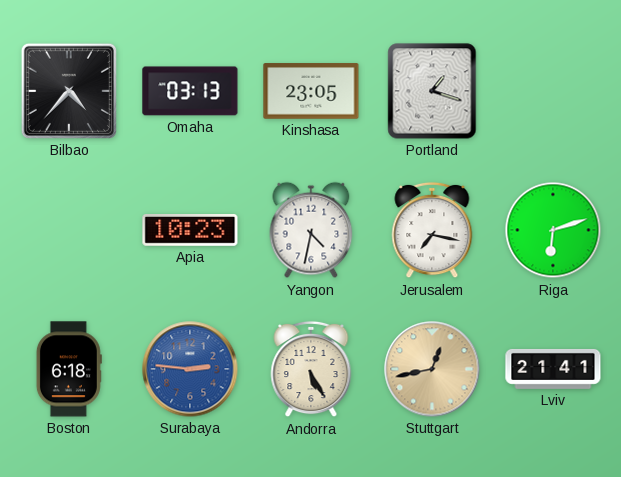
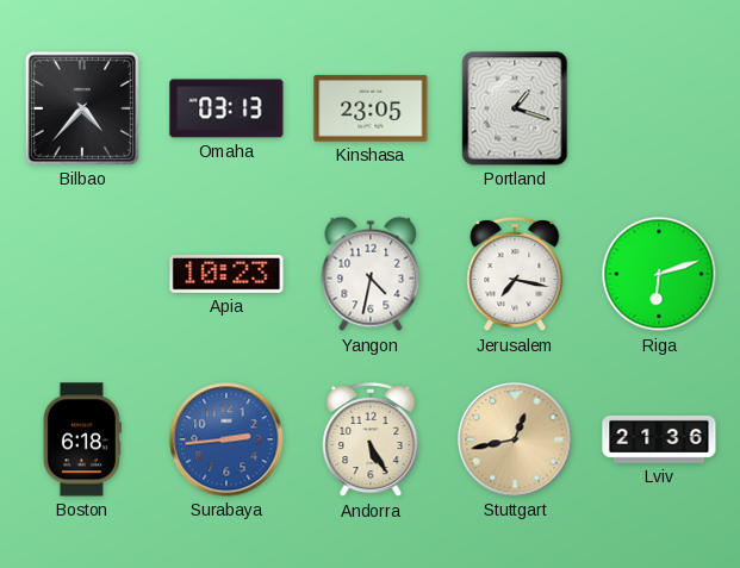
Surabaya: 2:46 -> 2:44 (226, 439)
Lviv: 21:41 -> 21:36 (659, 439)
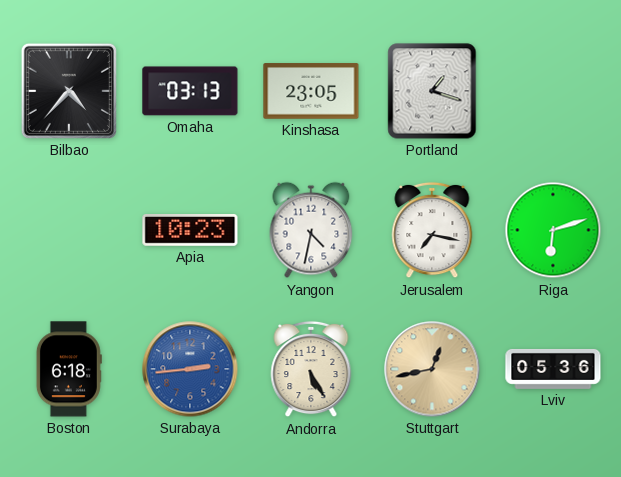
Lviv: 21:36 -> 05:36 (553, 369)
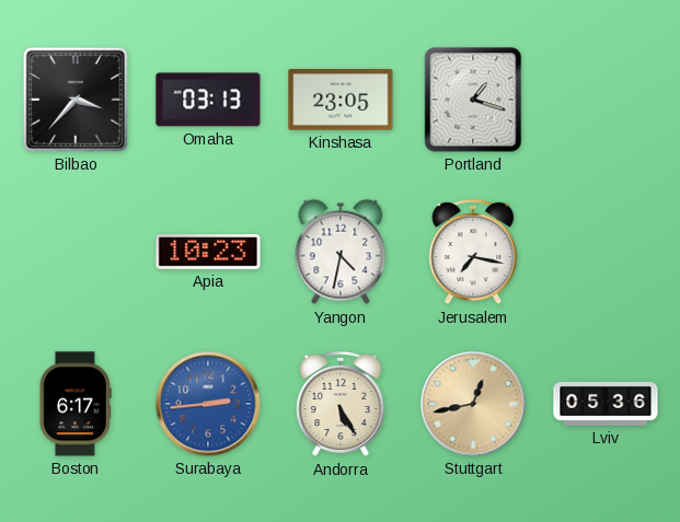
Bilbao: 4:37 -> 3:37 (76, 100)
Riga: 6:12 -> none (553, 230)
Boston: 6:18 -> 6:17 (76, 404)
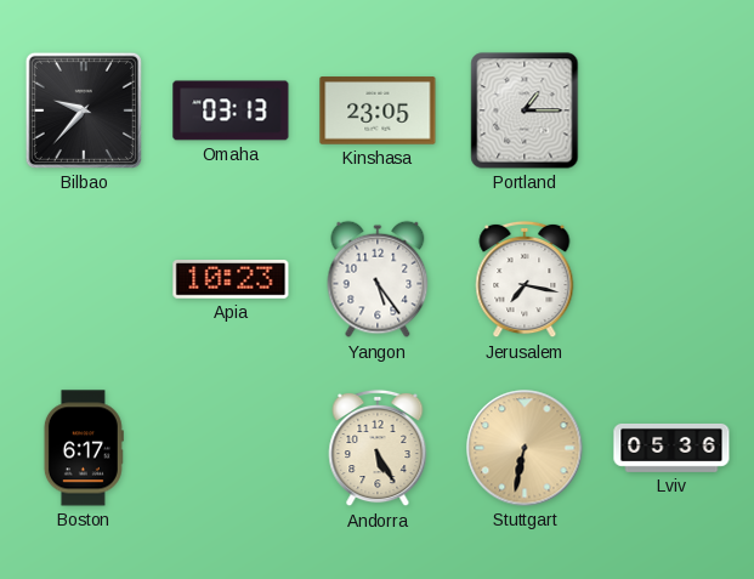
Bilbao: 3:37 -> 9:37 (84, 110)
Portland: 1:18 -> 1:15 (525, 110)
Yangon: 4:32 -> 5:24 (378, 279)
Surabaya: 2:44 -> none (208, 404)
Stuttgart: 12:43 -> 6:32 (525, 448)
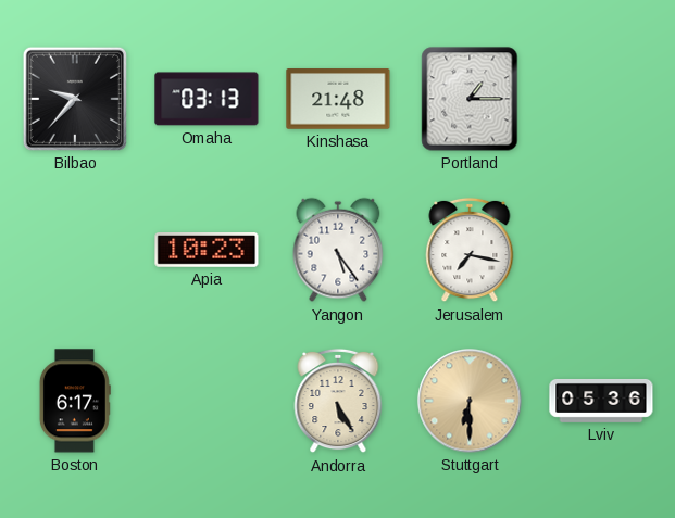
Kinshasa: 23:05 -> 21:48 (338, 99)
Stuttgart: 6:32 -> 6:30 (470, 401)
